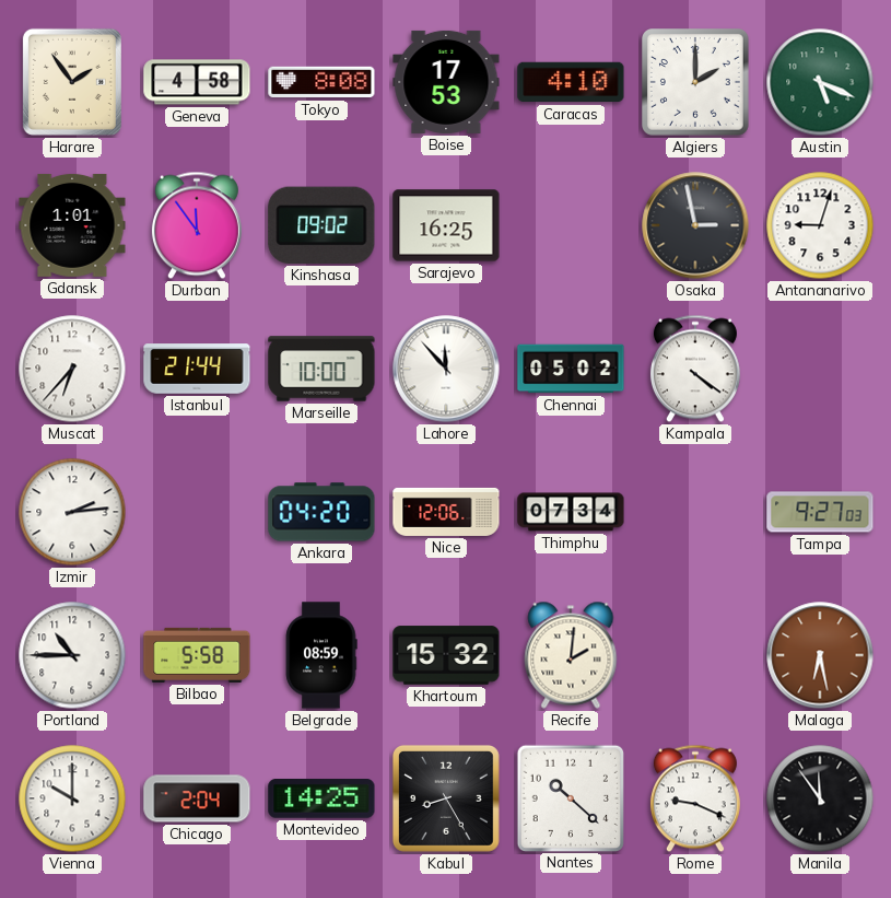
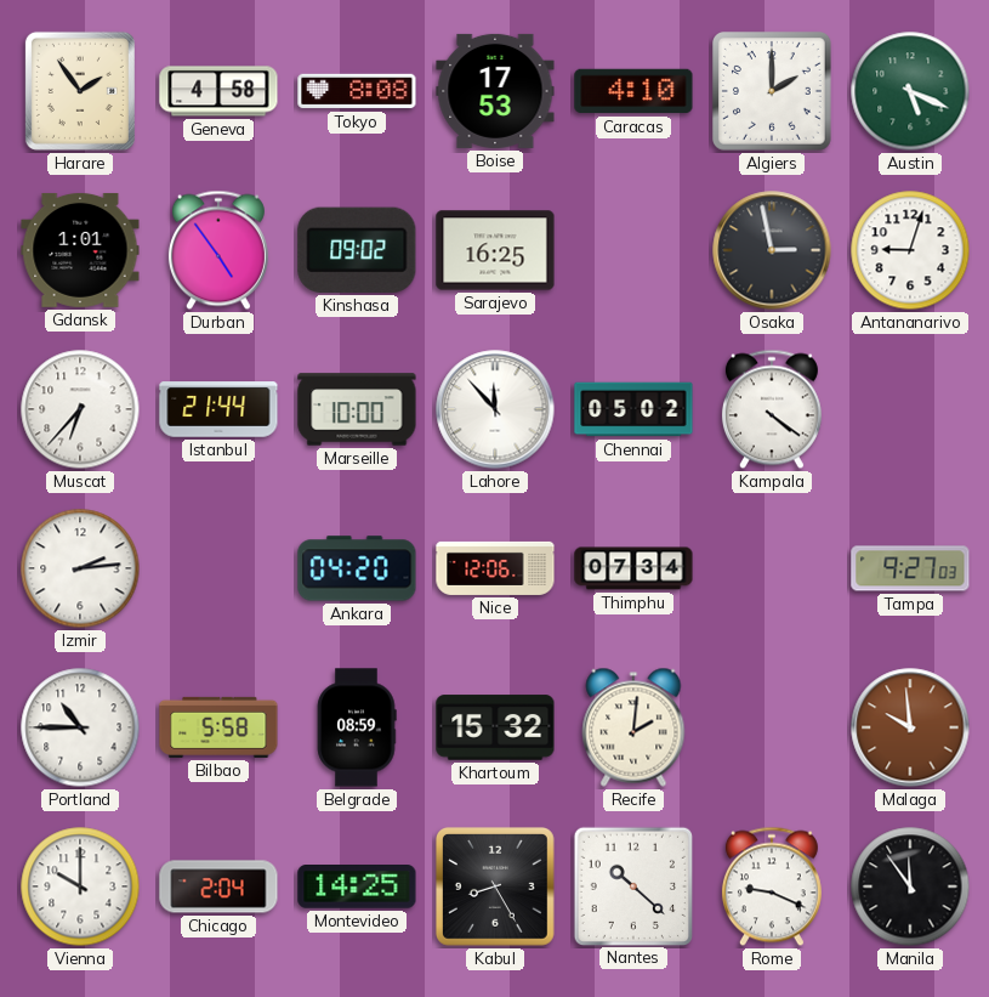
Durban: 11:54 -> 4:54 (218, 250)
Malaga: 6:28 -> 9:59 (910, 727)
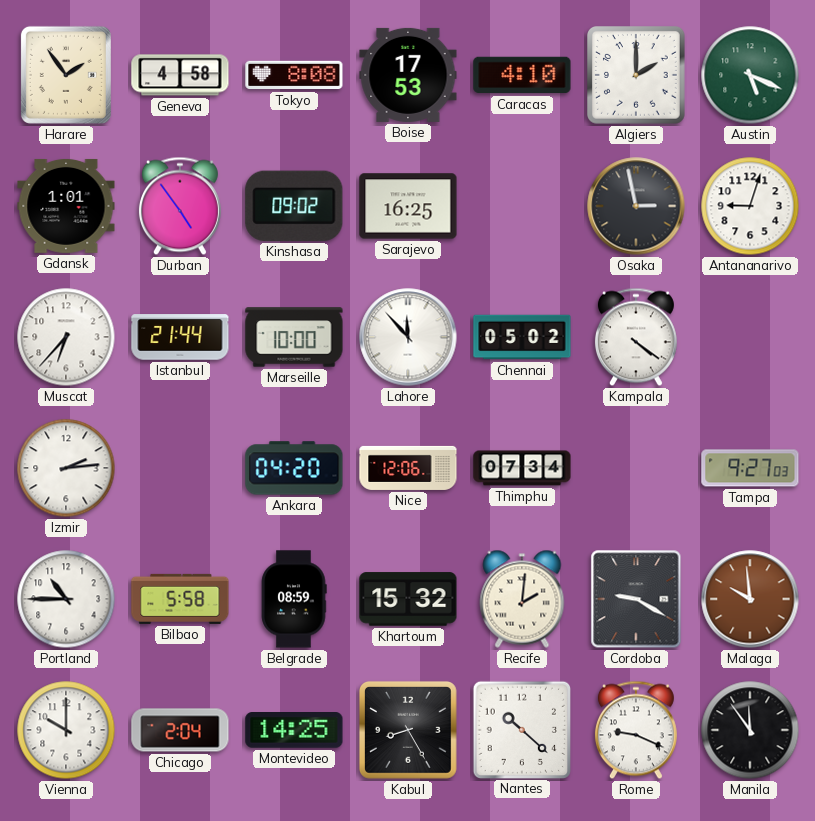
Cordoba: none -> 9:20 (636, 599)
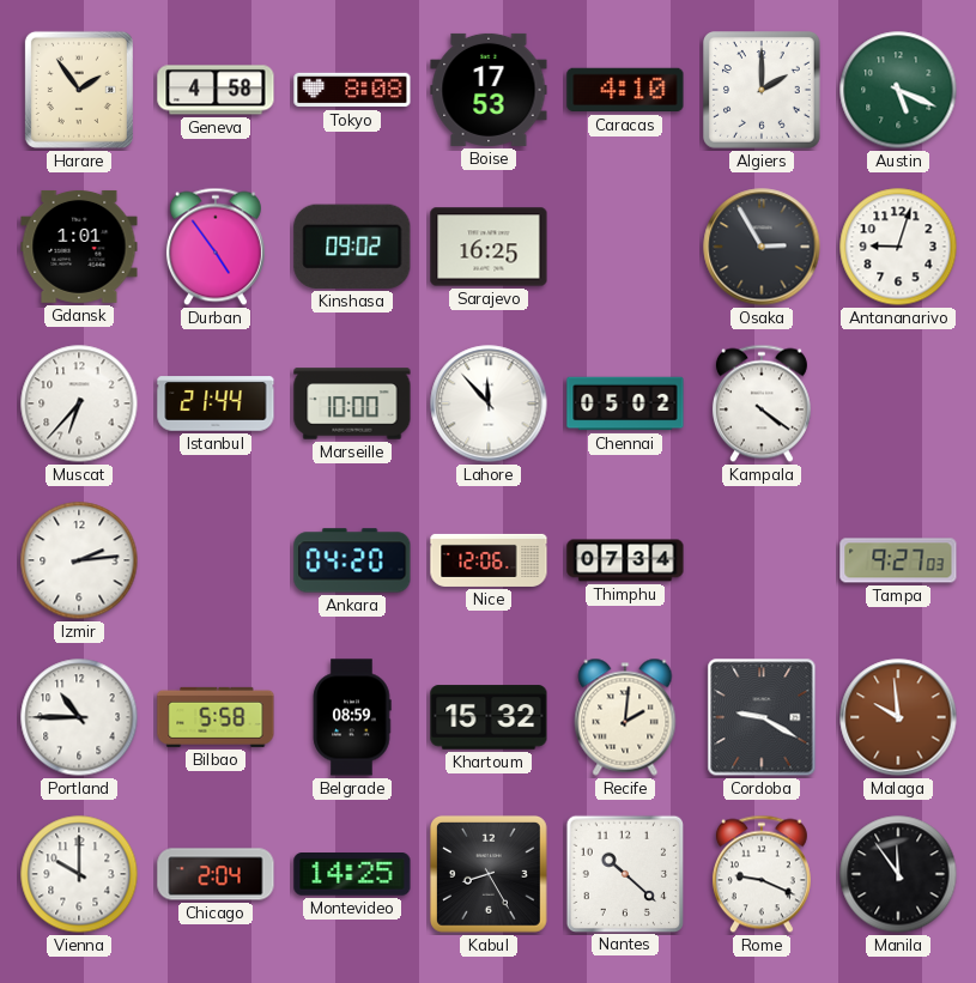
Osaka: 2:58 -> 2:55 (762, 247)
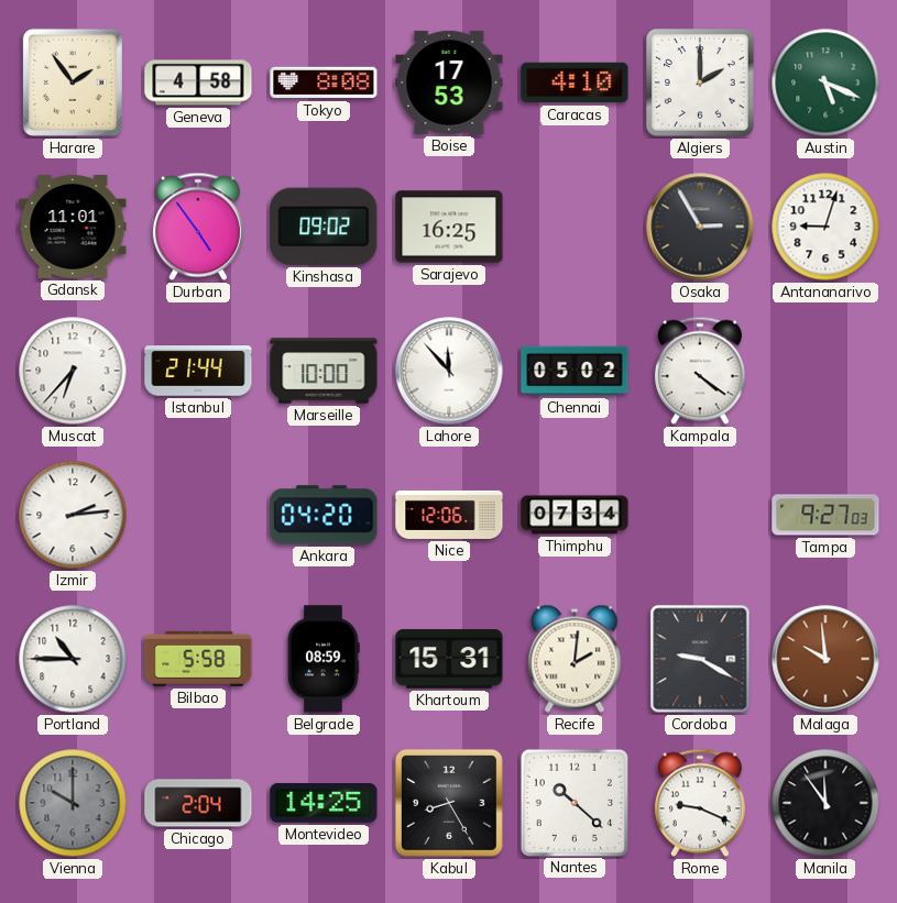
Gdansk: 1:01 -> 11:01 (73, 227)
Khartoum: 15:32 -> 15:31 (449, 659)
Vienna dial: white -> grey (73, 803)
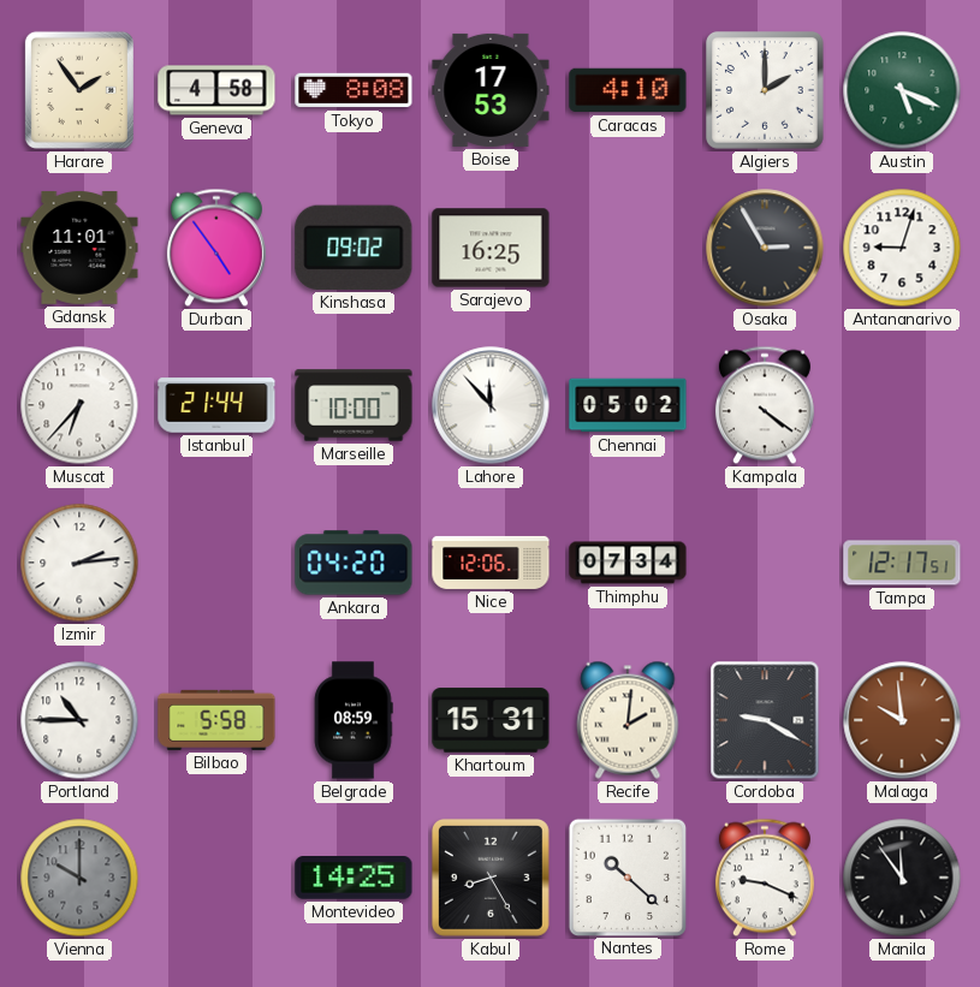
Tampa: 9:27 -> 12:17 (902, 563)
Chicago: 2:04 -> none (198, 803)
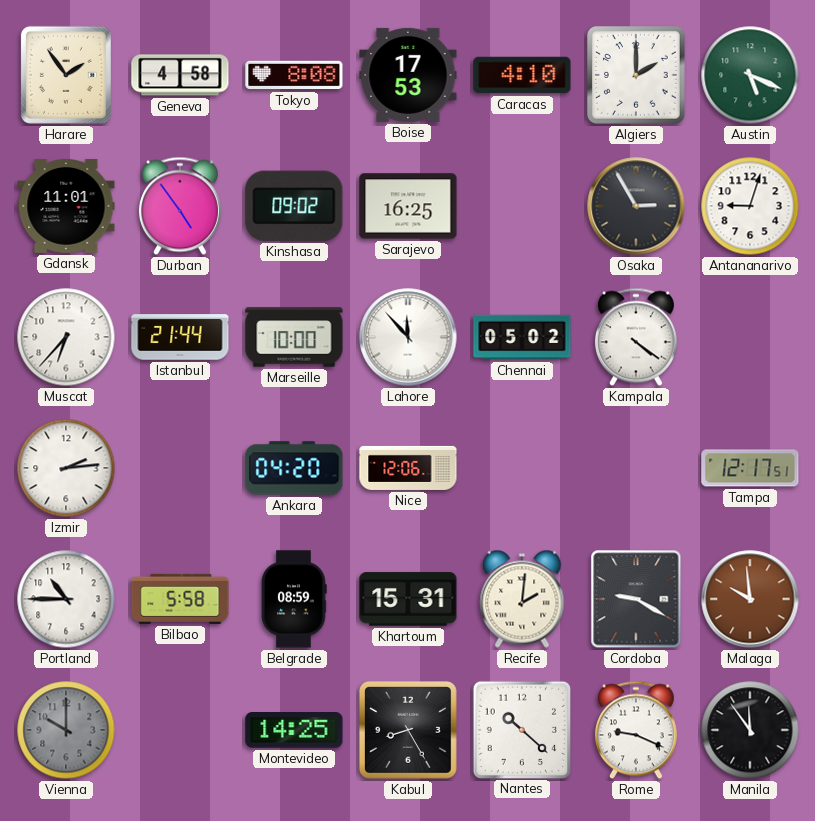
Thimphu: 07:34 -> none (628, 563)
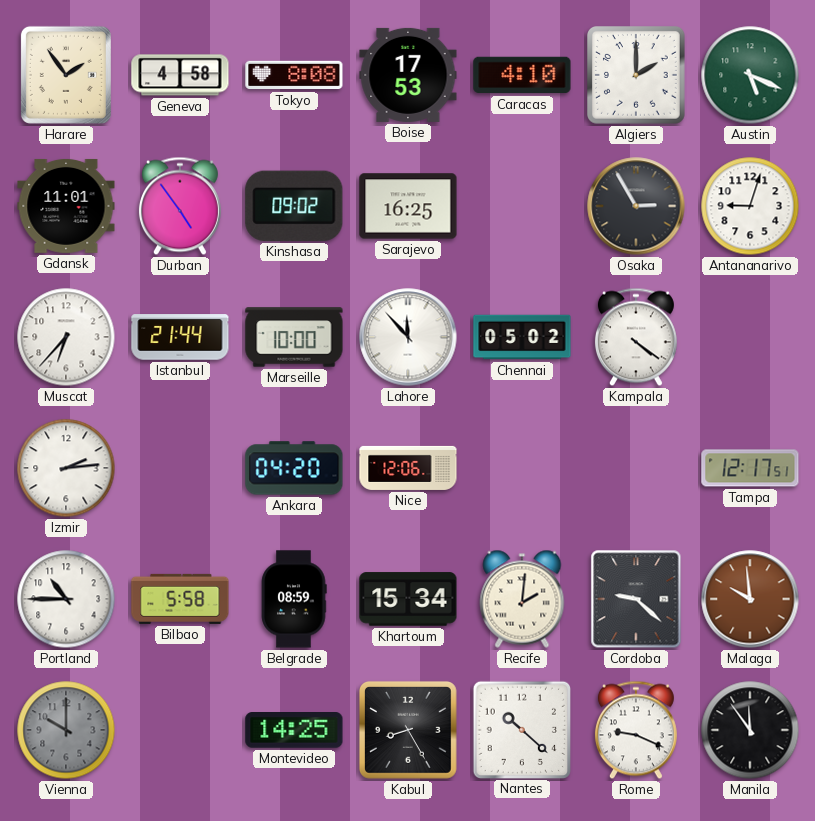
Khartoum: 15:31 -> 15:34 (408, 599)
Cordoba: 9:20 -> 9:22 (636, 599)
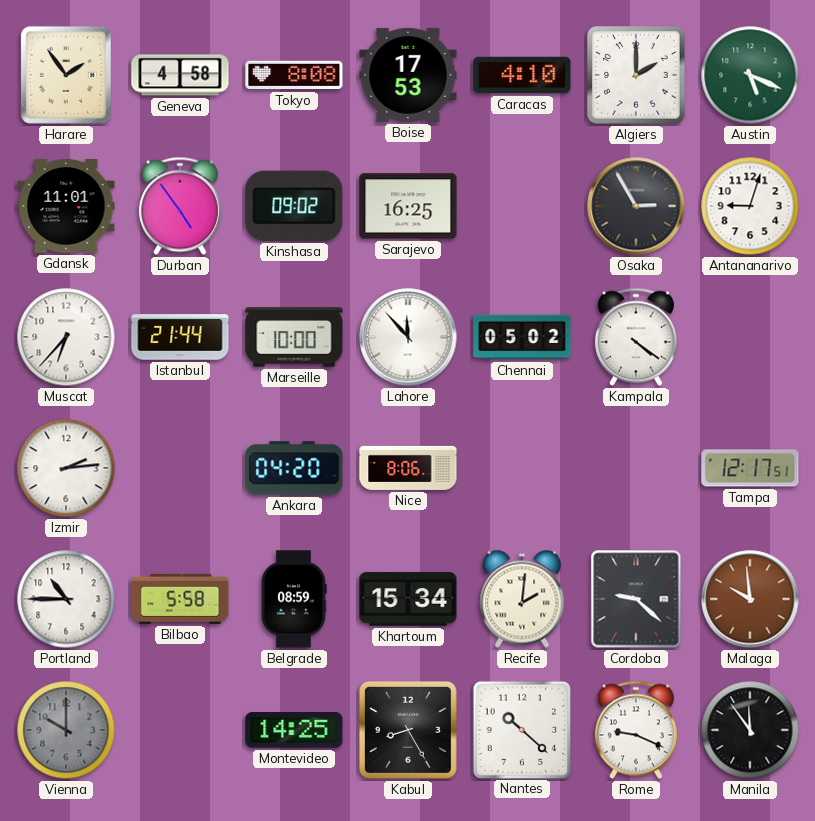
Nice: 12:06 -> 8:06 (408, 468)
